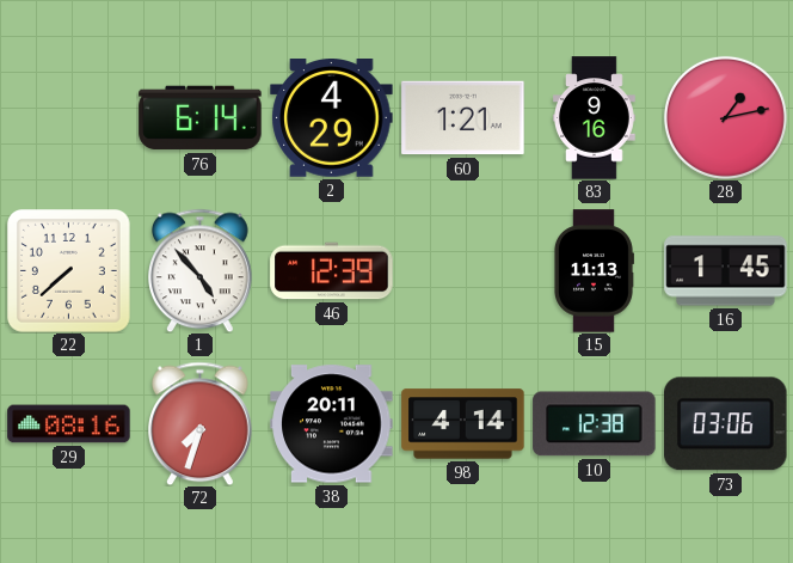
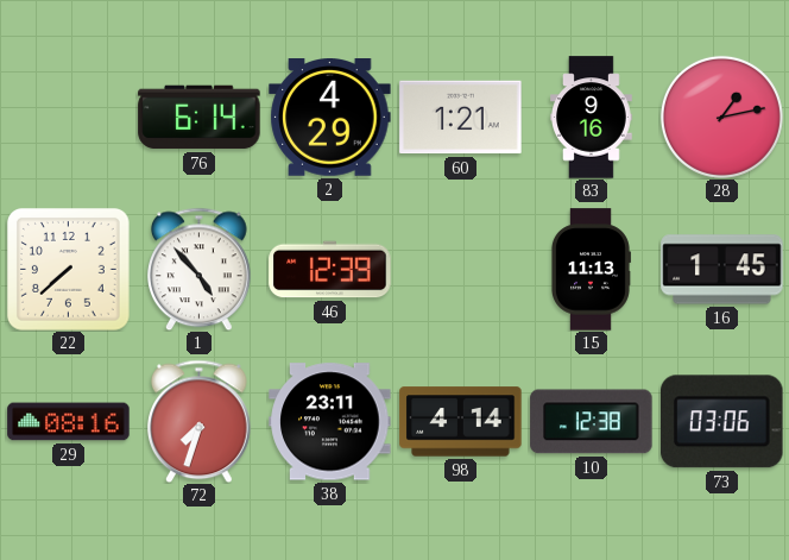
38: 20:11 -> 23:11 (330, 422)
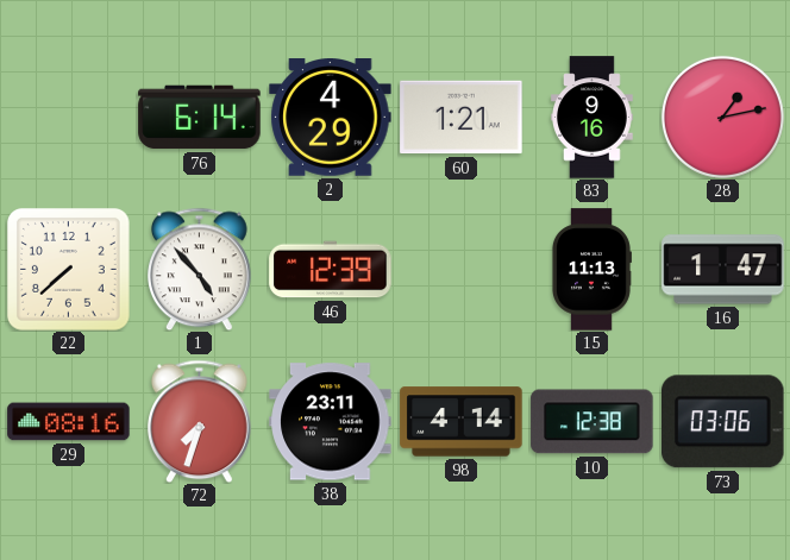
16: 1:45 -> 1:47 (723, 270)
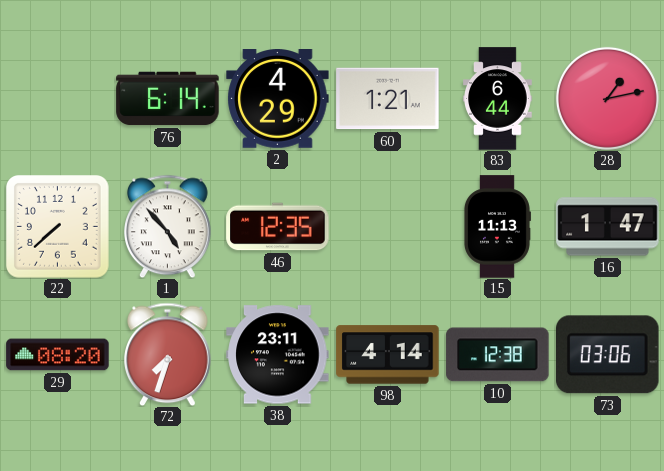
83: 9:16 -> 6:44 (498, 99)
46: 12:39 -> 12:35 (278, 227)
29: 08:16 -> 08:20 (58, 355)
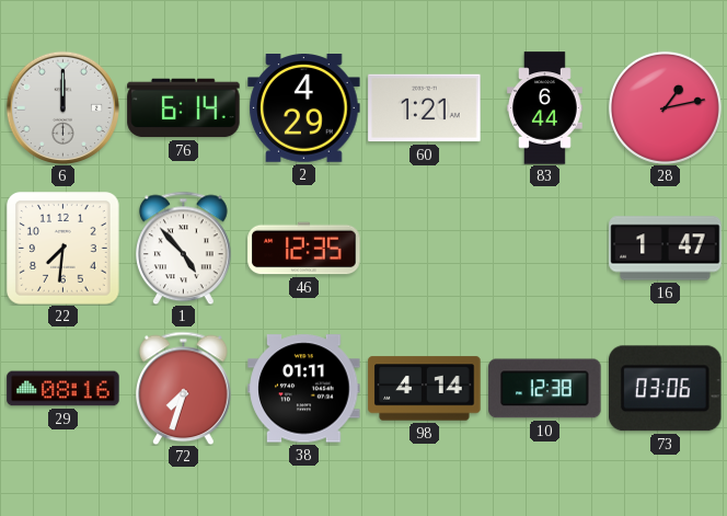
6: none -> 12:00 (62, 107)
22: 7:38 -> 7:31 (64, 249)
15: 11:13 -> none (497, 227)
29: 08:20 -> 08:16 (64, 389)
38: 23:11 -> 01:11 (304, 389)
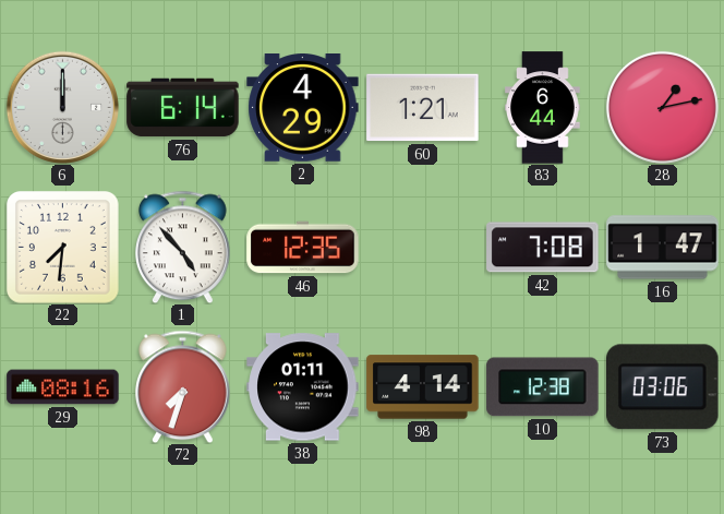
42: none -> 7:08 (543, 248)
